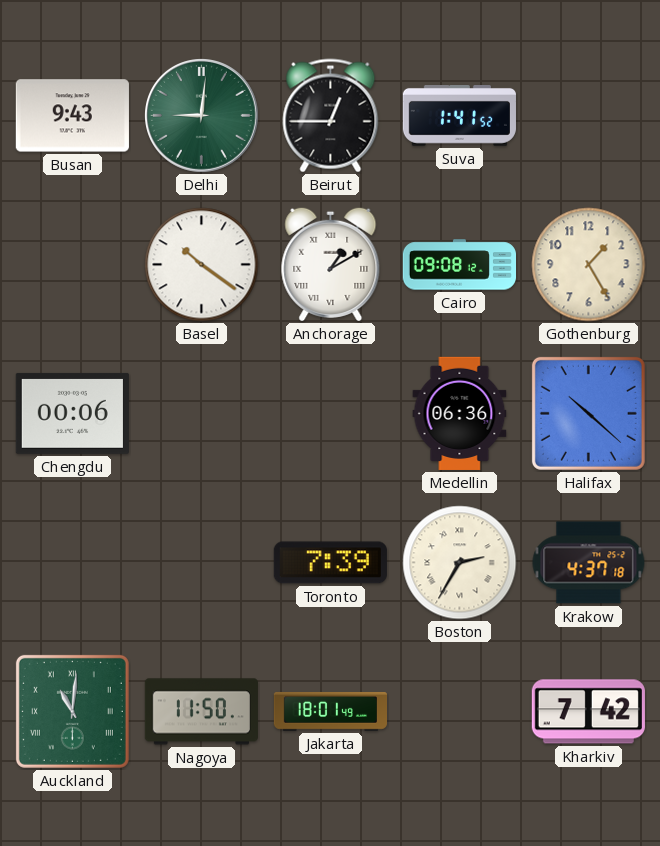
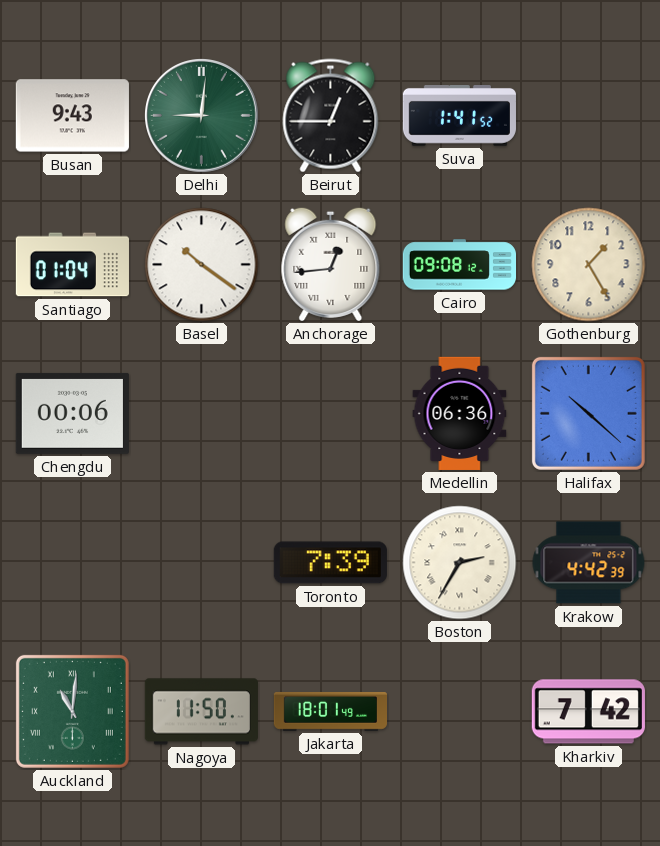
Santiago: none -> 01:04 (72, 265)
Anchorage: 1:10 -> 12:44 (331, 264)
Krakow: 4:37 -> 4:42 (589, 563)
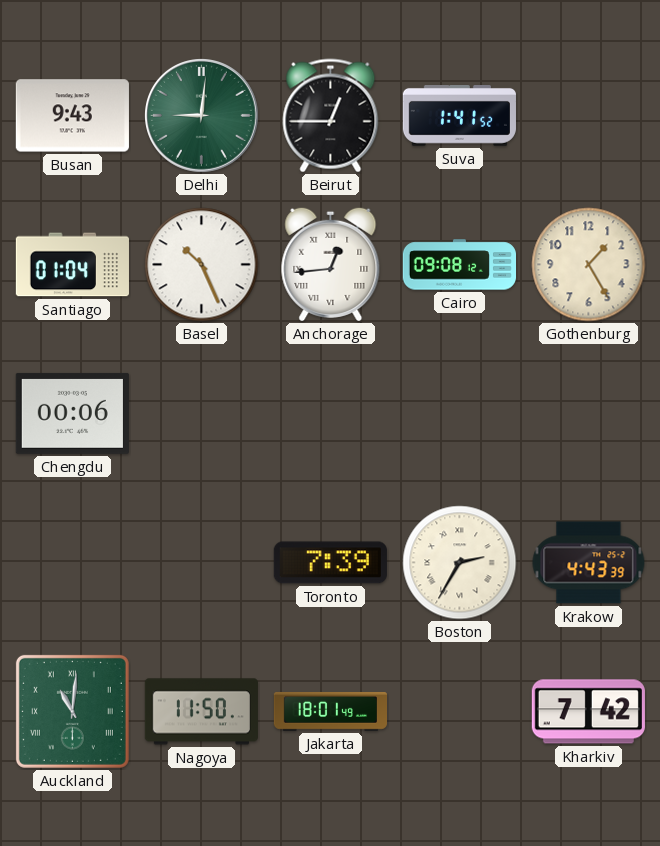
Basel: 10:21 -> 10:26 (202, 265)
Medellin: 06:36 -> none (460, 413)
Halifax: 10:22 -> none (588, 413)
Krakow: 4:42 -> 4:43 (589, 563)
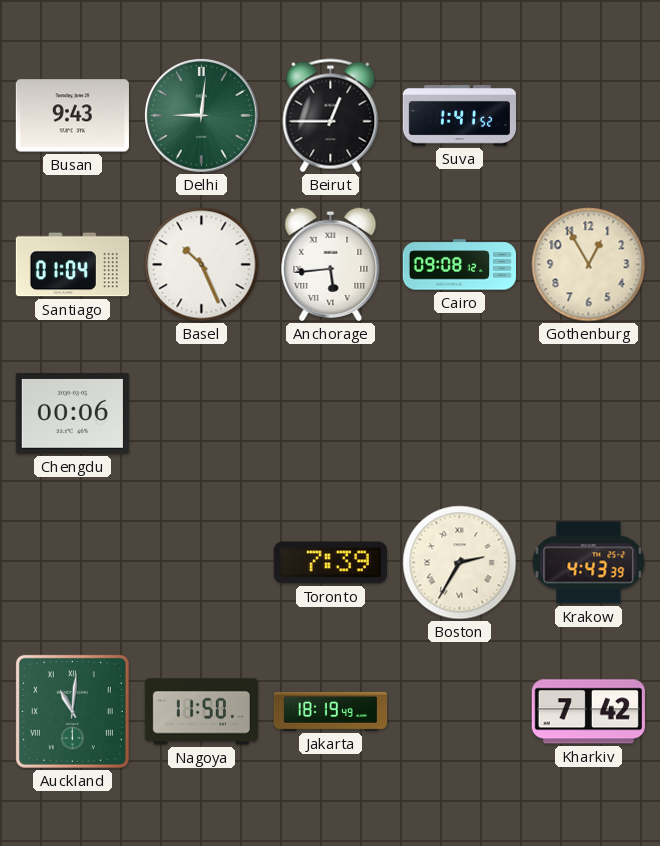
Anchorage: 12:44 -> 5:44 (331, 264)
Gothenburg: 1:25 -> 12:55 (589, 265)
Jakarta: 18:01 -> 18:19 (330, 712)
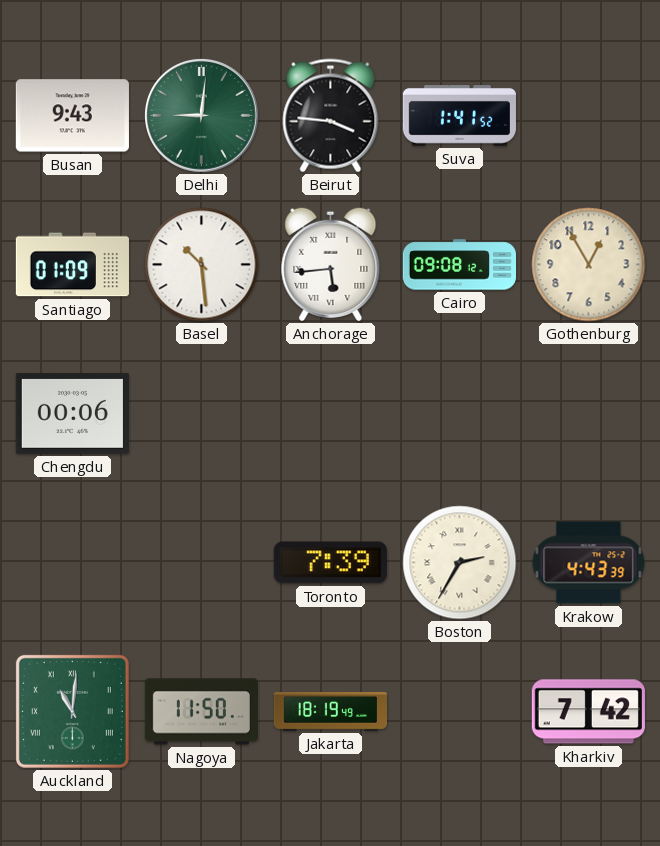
Beirut: 12:45 -> 3:46 (331, 116)
Santiago: 01:04 -> 01:09 (72, 265)
Basel: 10:26 -> 10:29 (202, 265)
